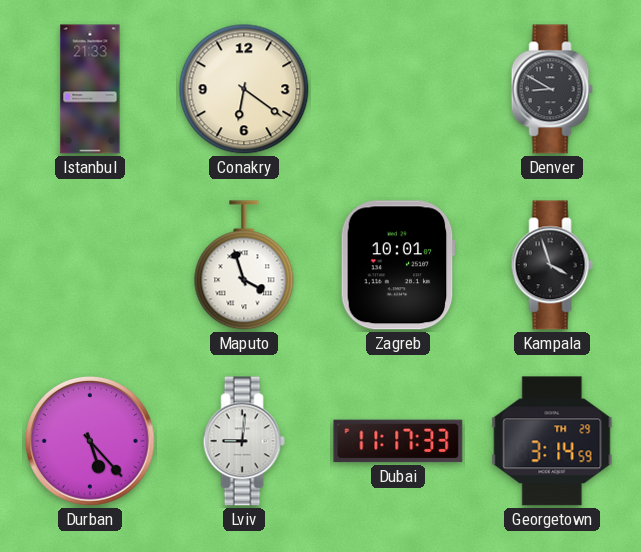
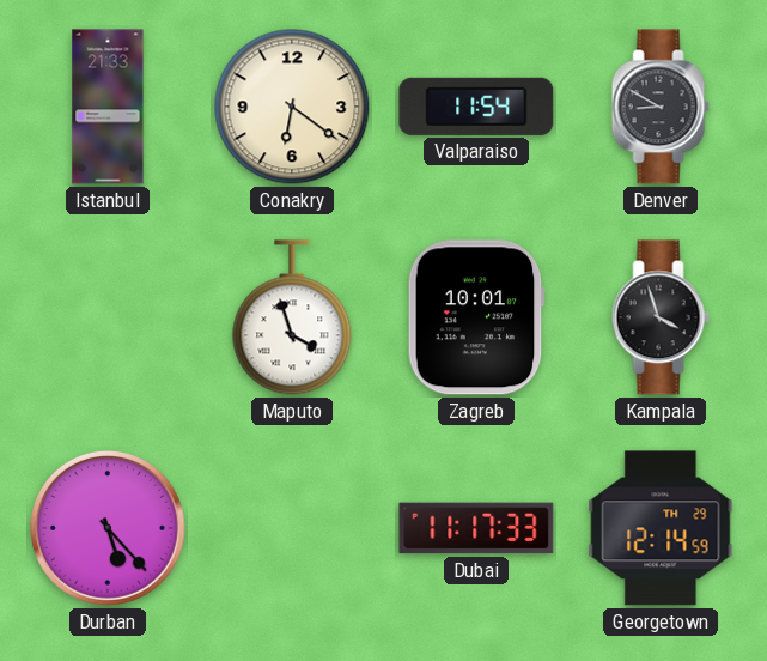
Valparaiso: none -> 11:54 (476, 107)
Lviv: 9:01 -> none (244, 441)
Georgetown: 3:14 -> 12:14 (661, 528)
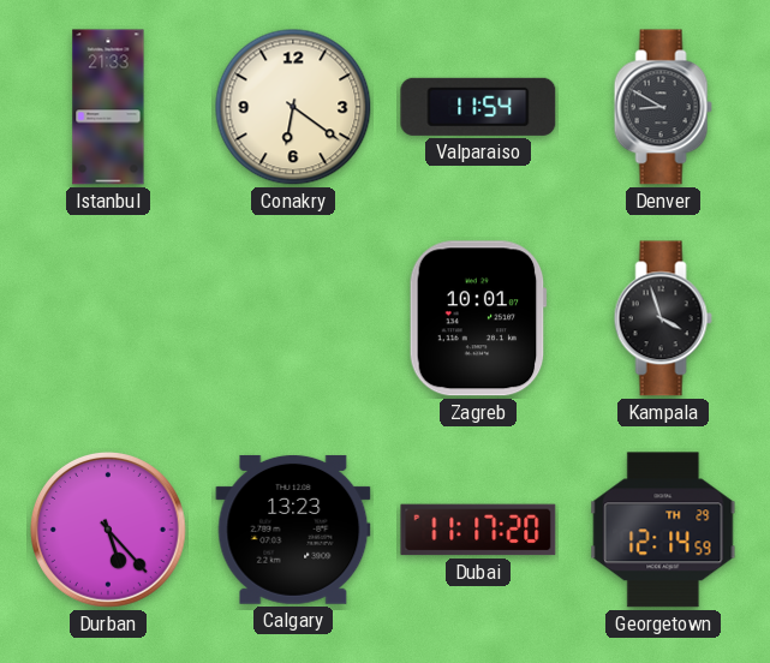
Maputo: 3:57 -> none (292, 317)
Calgary: none -> 13:23 (293, 530)
Dubai: 11:17:33 -> 11:17:20 (478, 530)
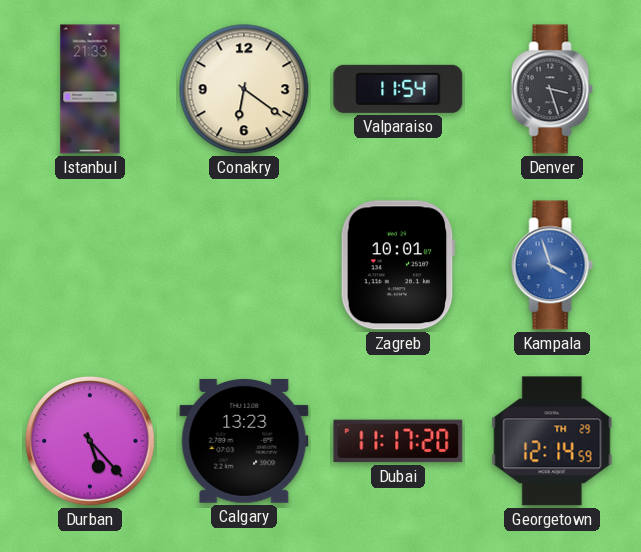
Denver: 8:50 -> 3:27 (552, 89)
Kampala dial: black -> blue (552, 265)
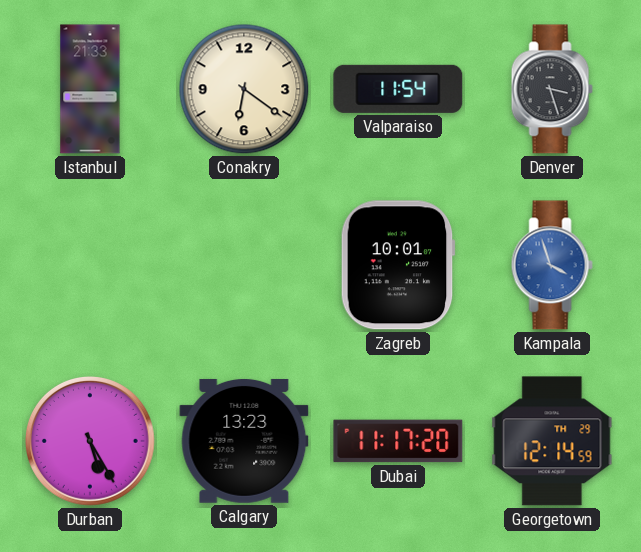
Durban: 5:23 -> 5:25 (90, 441)
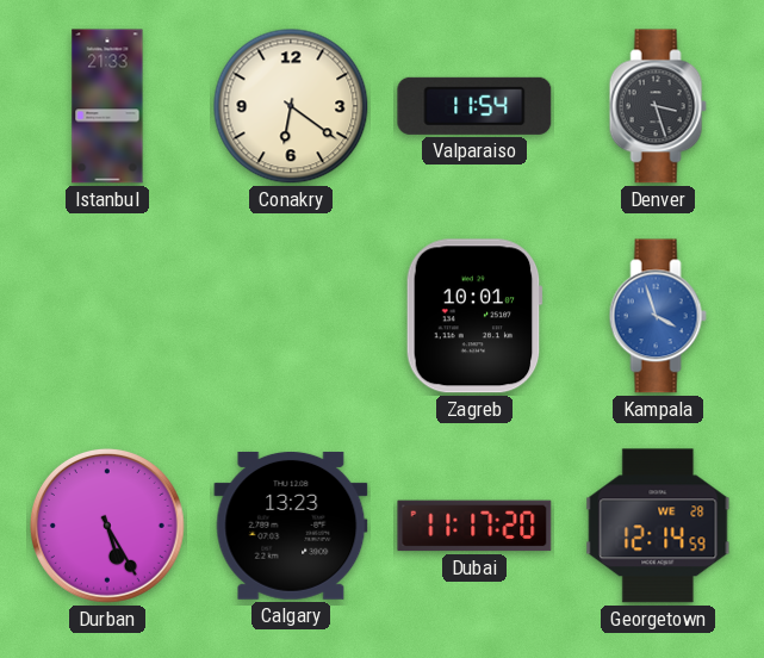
Georgetown date: TH 29 -> WE 28 (658, 526)
